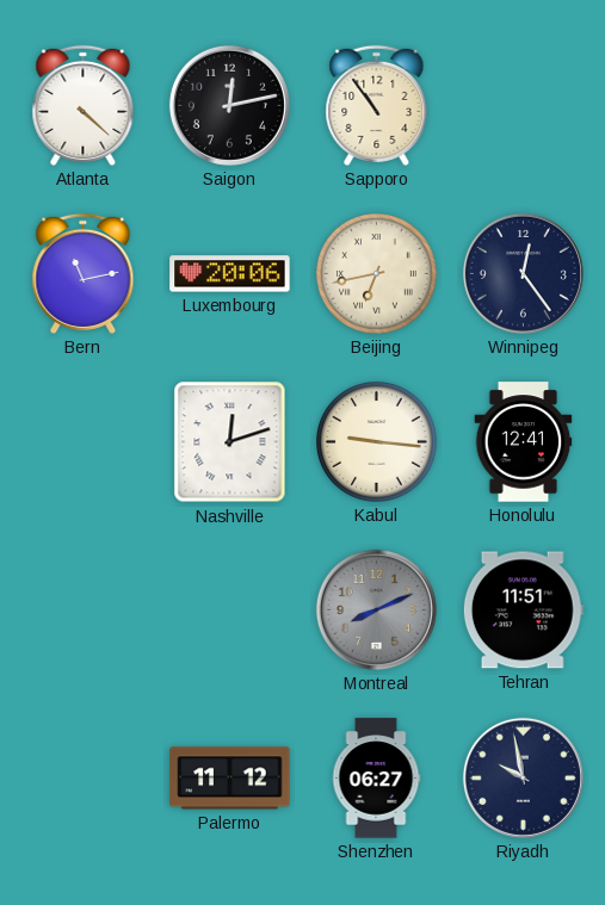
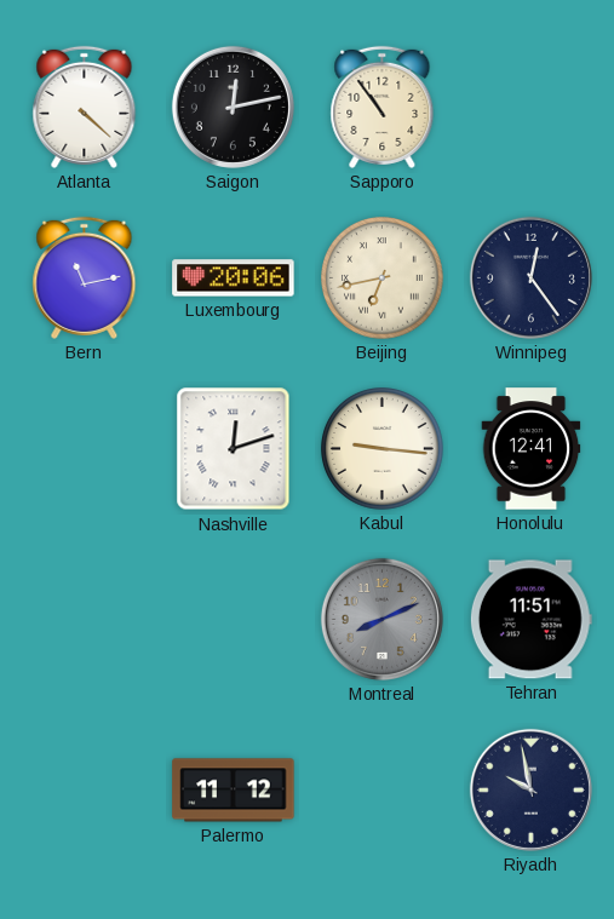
Shenzhen: 06:27 -> none (376, 779)
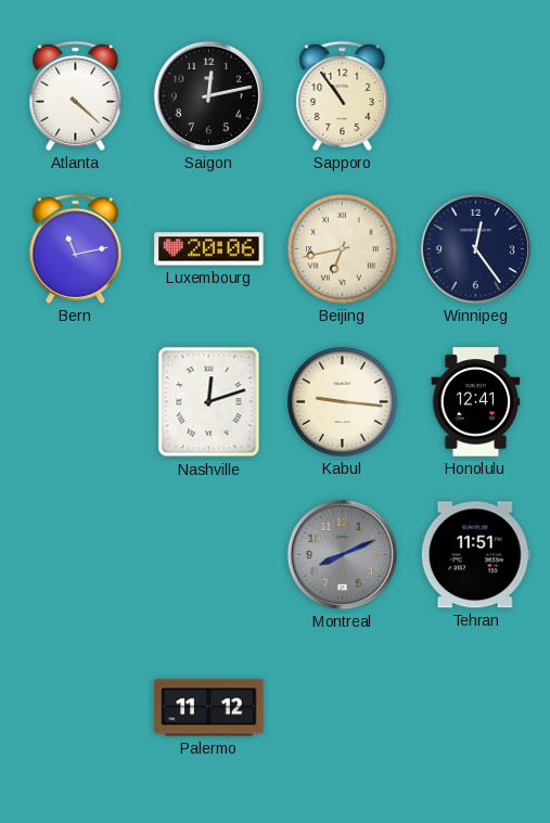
Riyadh: 9:58 -> none (530, 789)
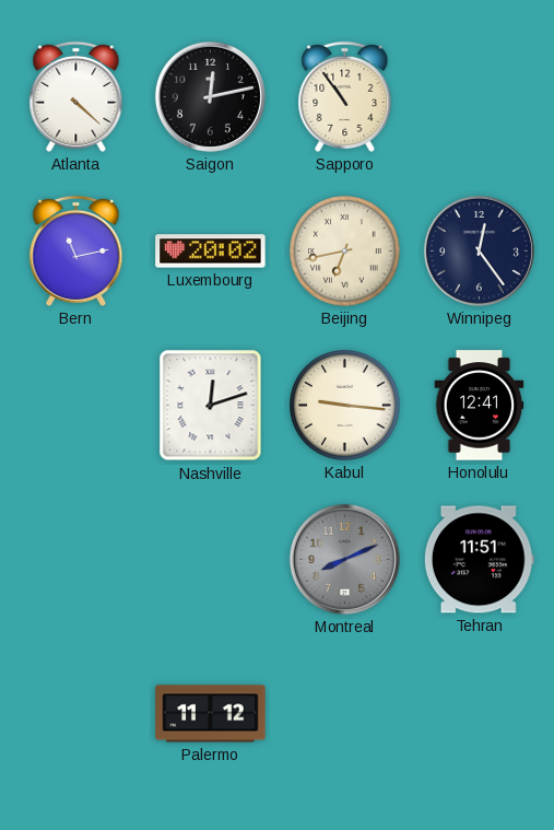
Luxembourg: 20:06 -> 20:02 (211, 252)
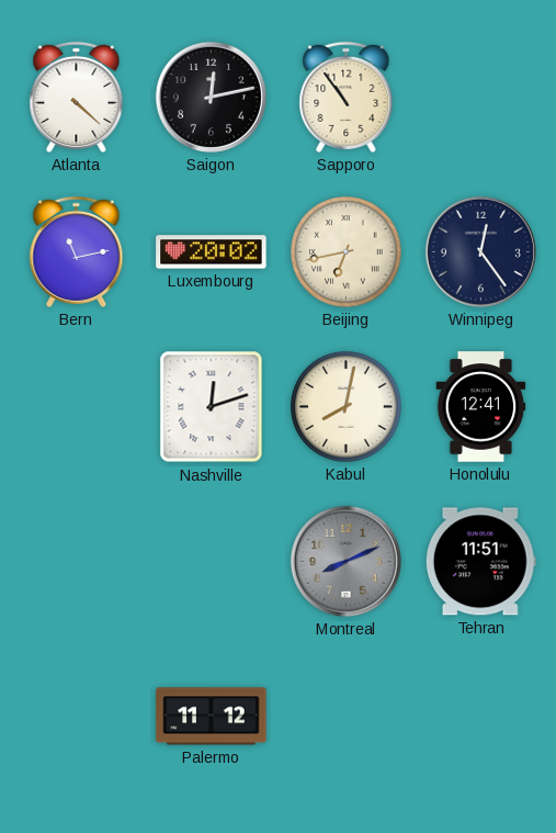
Kabul: 9:16 -> 8:02 (347, 407)
